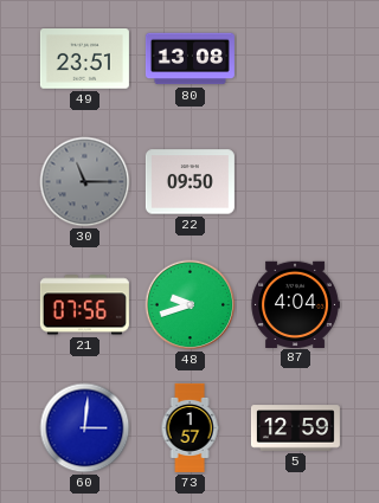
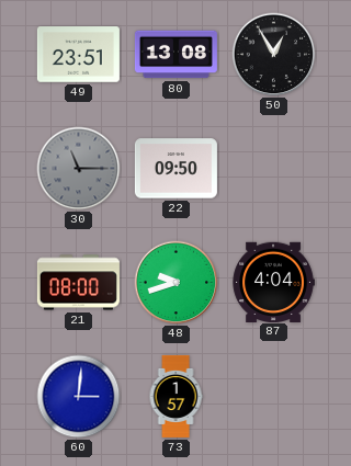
50: none -> 12:55 (274, 55)
21: 07:56 -> 08:00 (78, 283)
5: 12:59 -> none (295, 428)
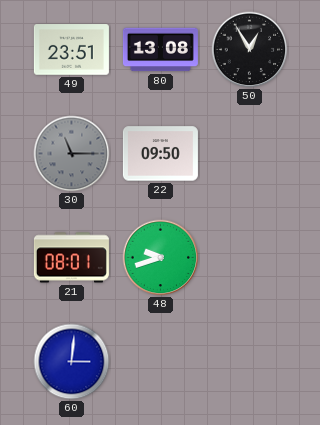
21: 08:00 -> 08:01 (71, 258)
87: 4:04 -> none (273, 282)
73: 1:57 -> none (175, 396)
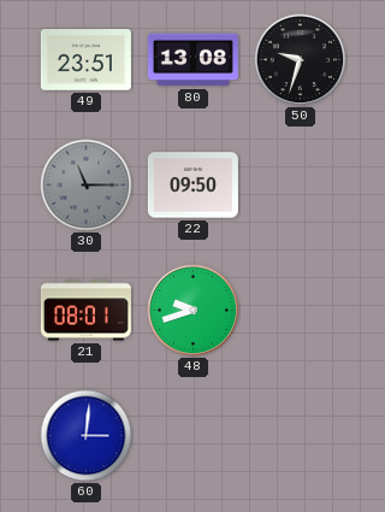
50: 12:55 -> 9:33 (301, 60)
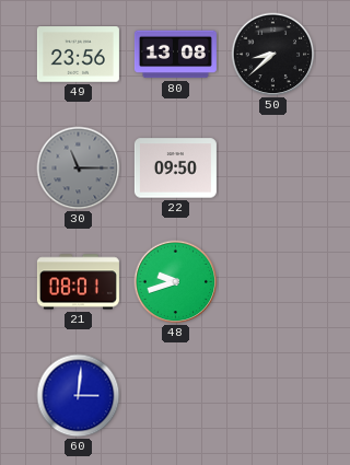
49: 23:51 -> 23:56 (78, 55)
50: 9:33 -> 8:38 (273, 55)
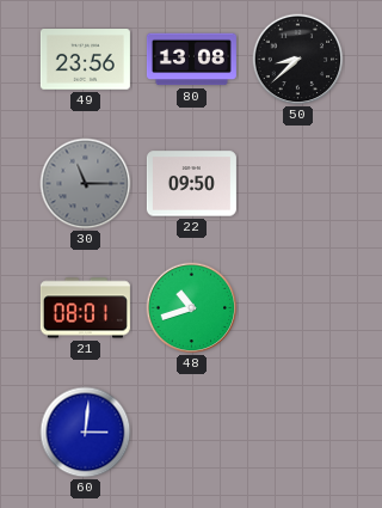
48: 9:42 -> 10:42 (192, 308)
